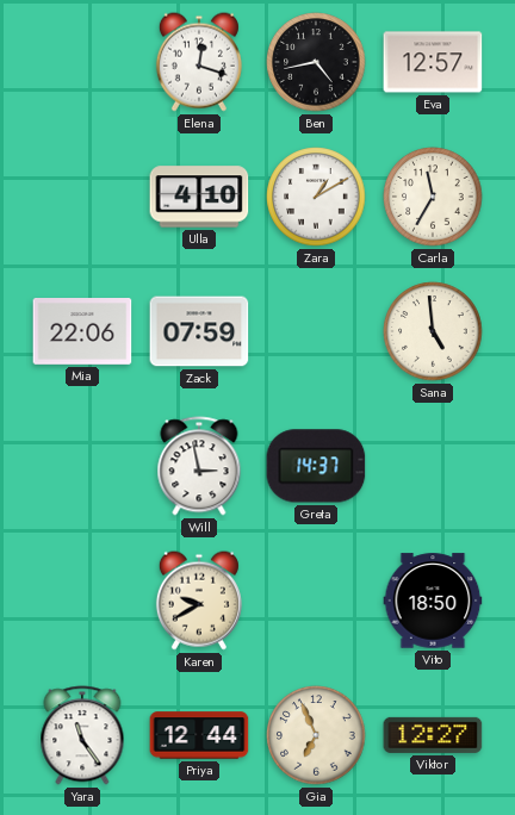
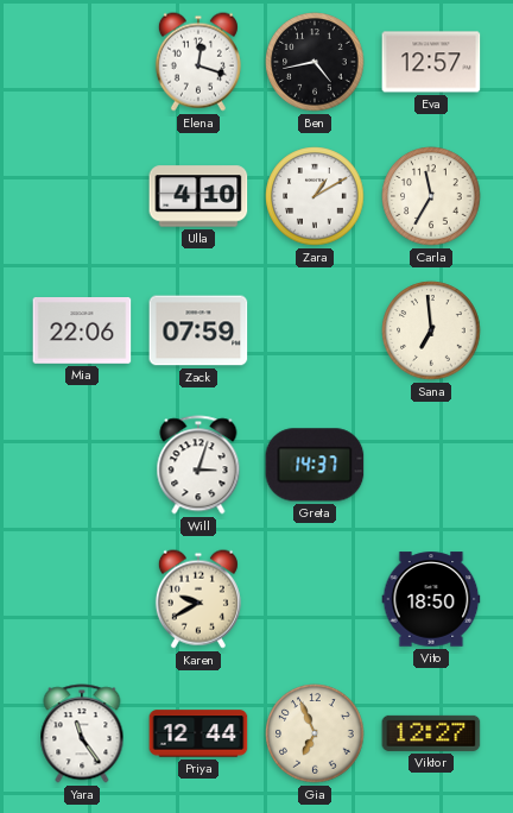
Sana: 4:59 -> 6:59 (431, 330)
Will: 2:58 -> 3:03 (198, 465)
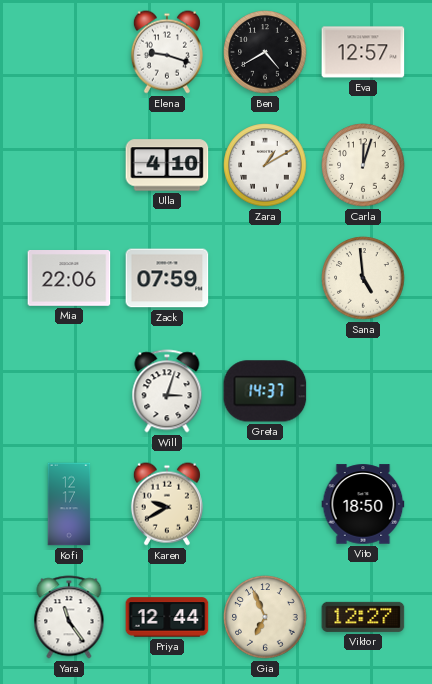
Elena: 12:18 -> 9:18 (167, 52)
Ben: 4:43 -> 4:40 (265, 52)
Carla: 11:35 -> 12:03 (363, 165)
Sana: 6:59 -> 4:59 (363, 278)
Kofi: none -> 12:17 (69, 504)
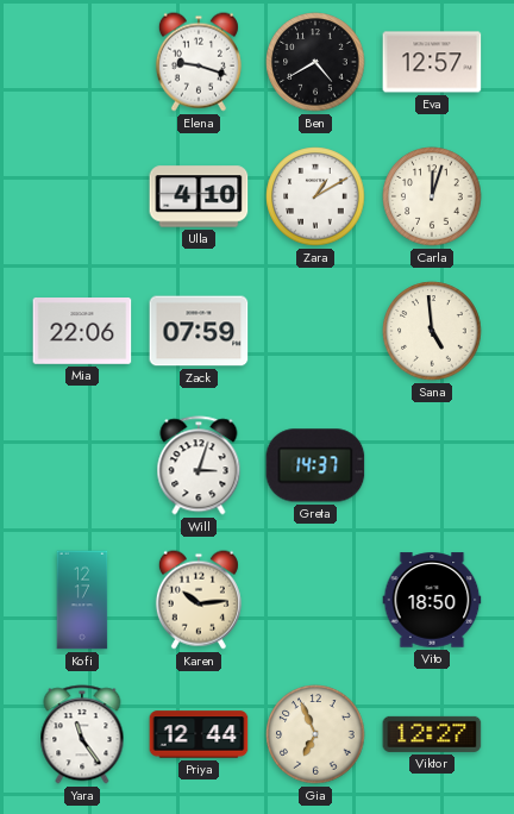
Karen: 9:40 -> 10:14 (199, 600)
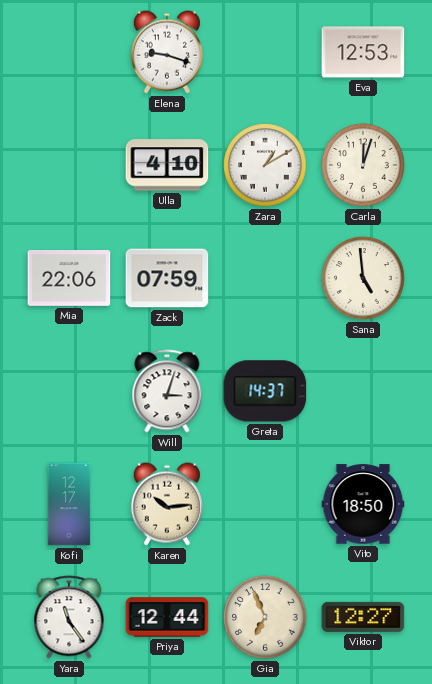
Ben: 4:40 -> none (315, 62)
Eva: 12:57 -> 12:53 (363, 52)
